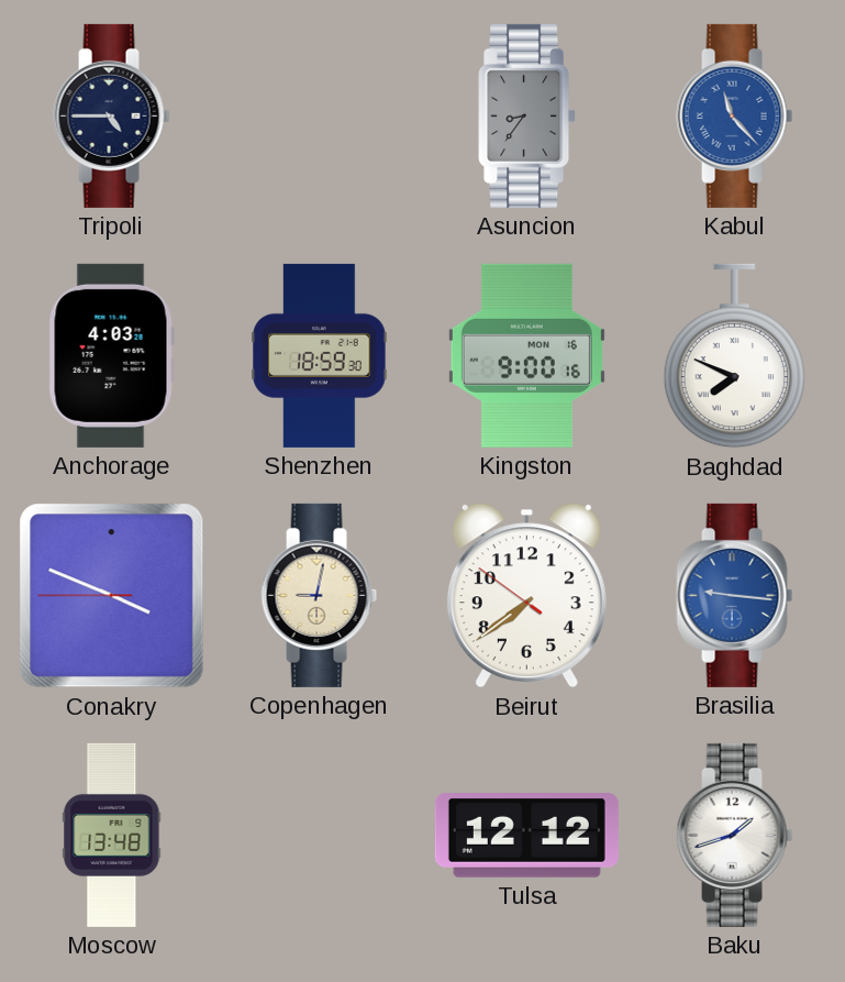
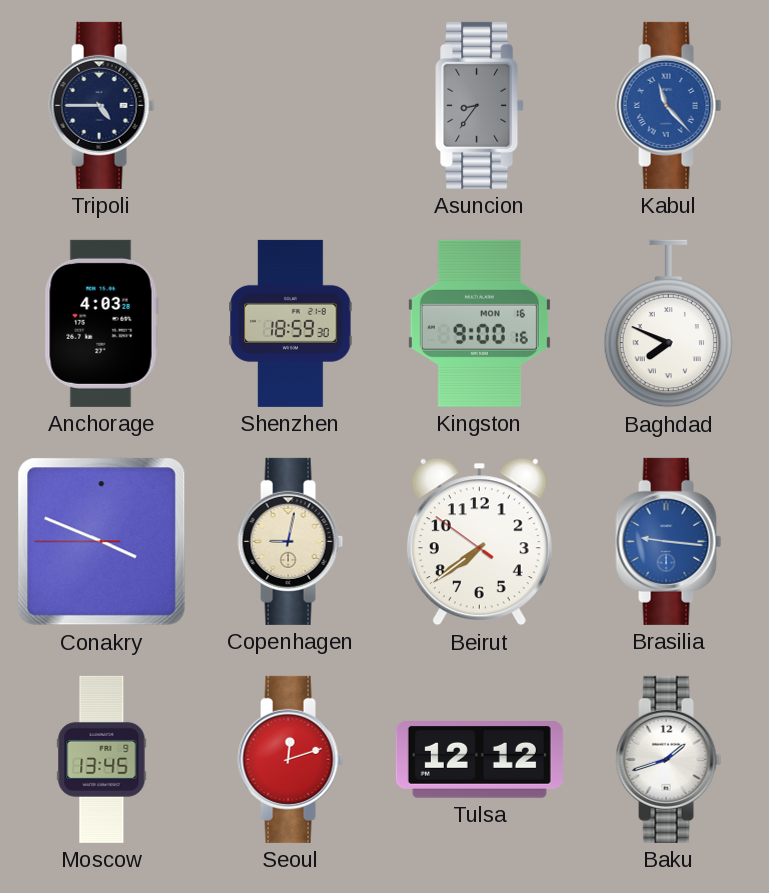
Moscow: 13:48 -> 13:45 (102, 759)
Seoul: none -> 12:12 (291, 759)
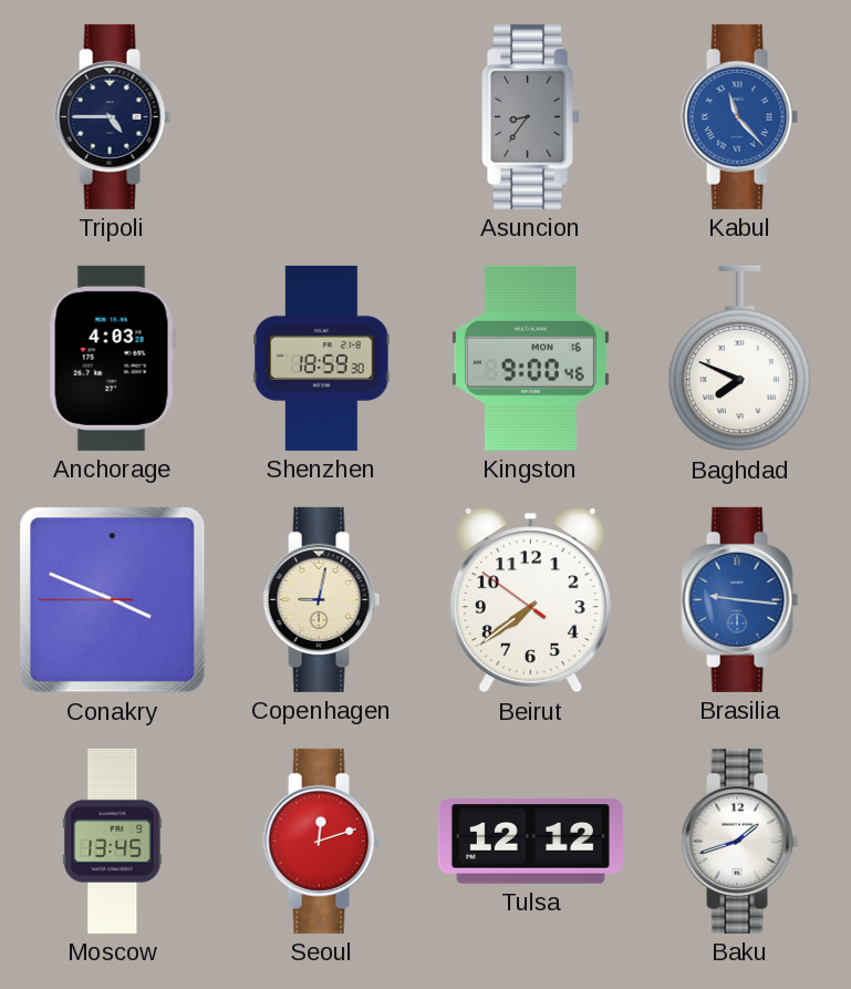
Kingston: 9:00:16 -> 9:00:46 (530, 358)
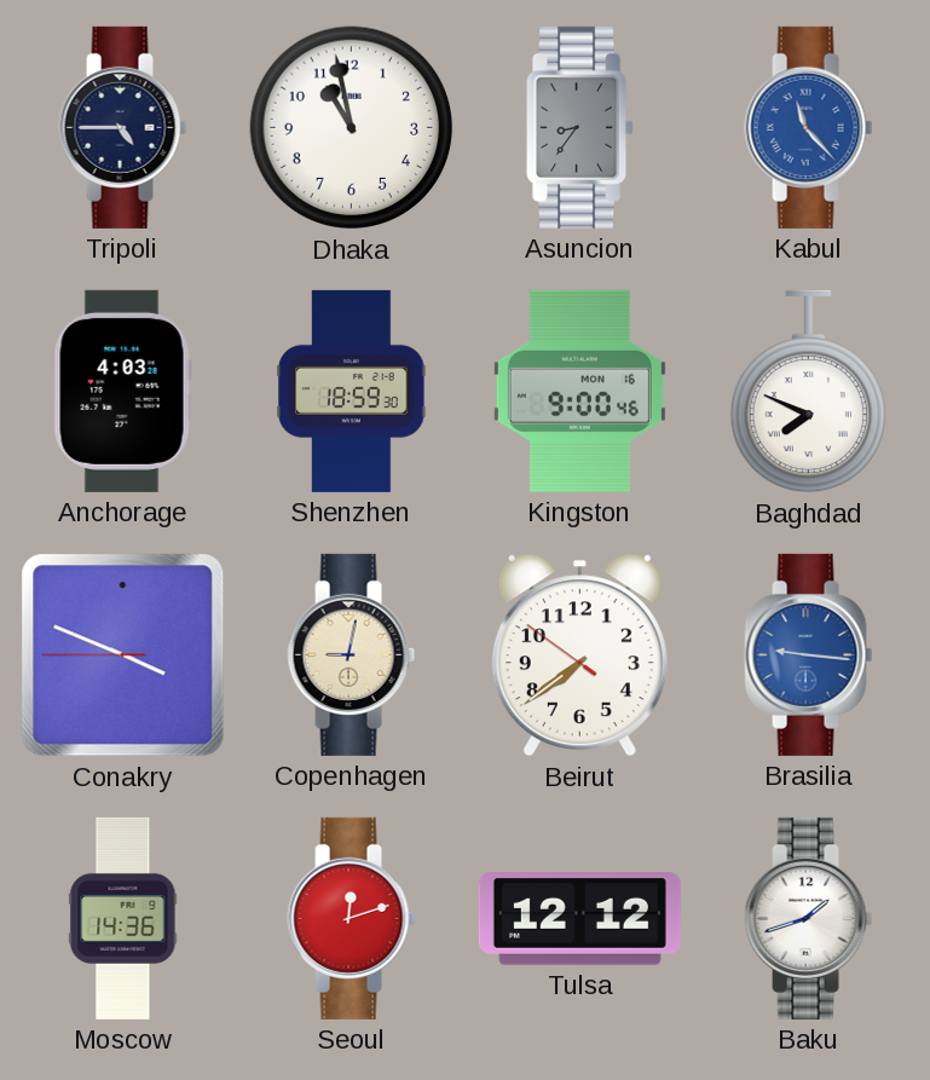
Dhaka: none -> 10:58 (352, 128)
Moscow: 13:45 -> 14:36 (123, 918)
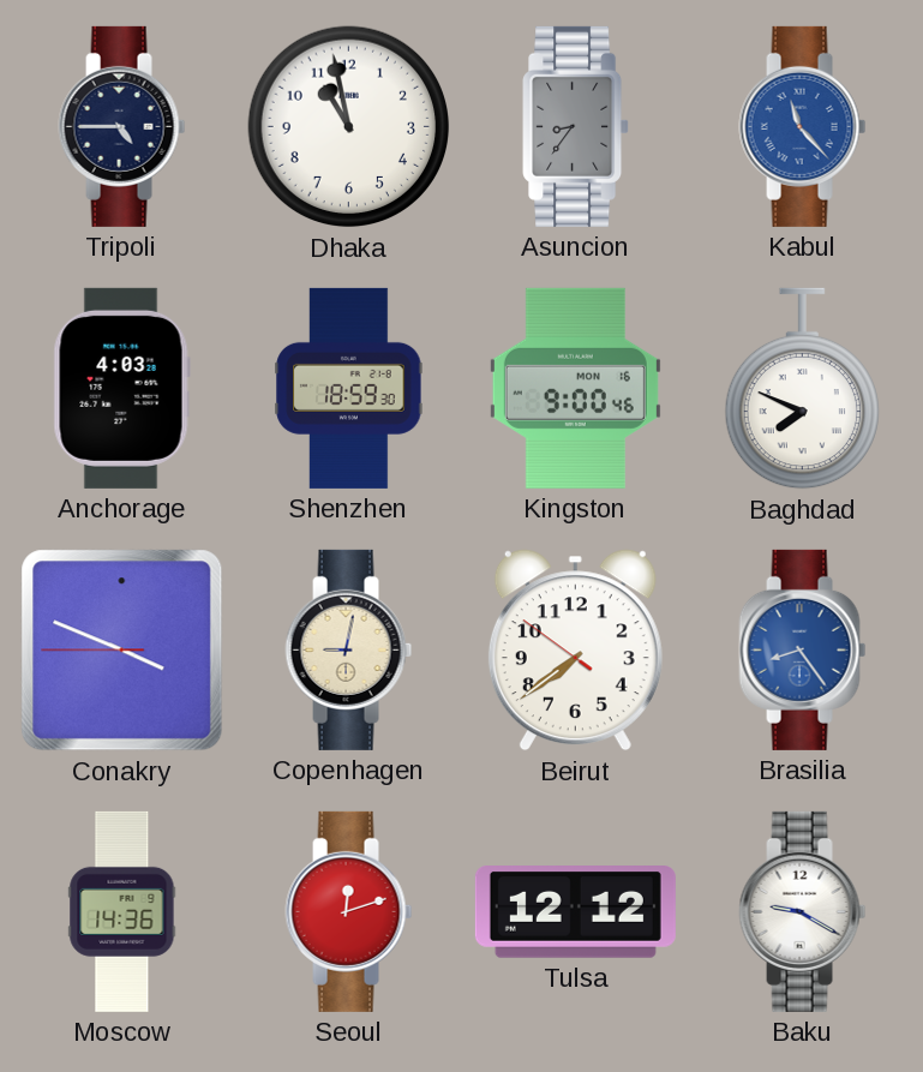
Brasilia: 9:16 -> 8:24 (803, 649)
Baku: 1:42 -> 9:20 (803, 911)
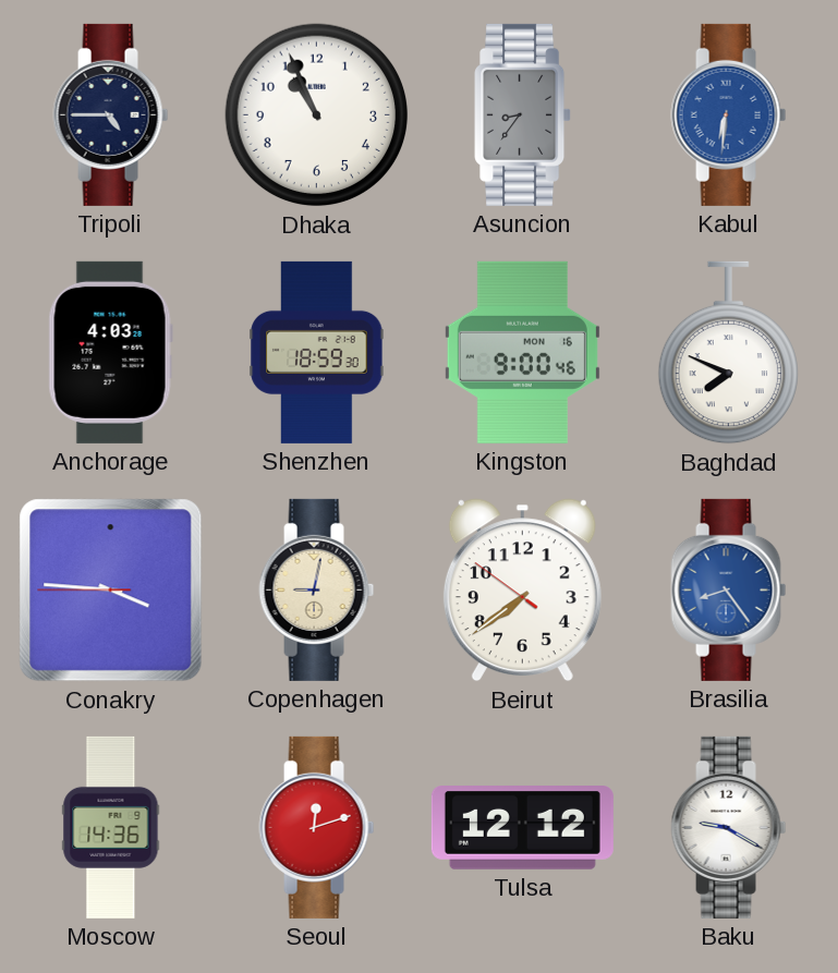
Dhaka: 10:58 -> 10:56 (317, 115)
Kabul: 11:23 -> 6:31 (729, 114)
Conakry: 3:48 -> 3:45 (111, 591)
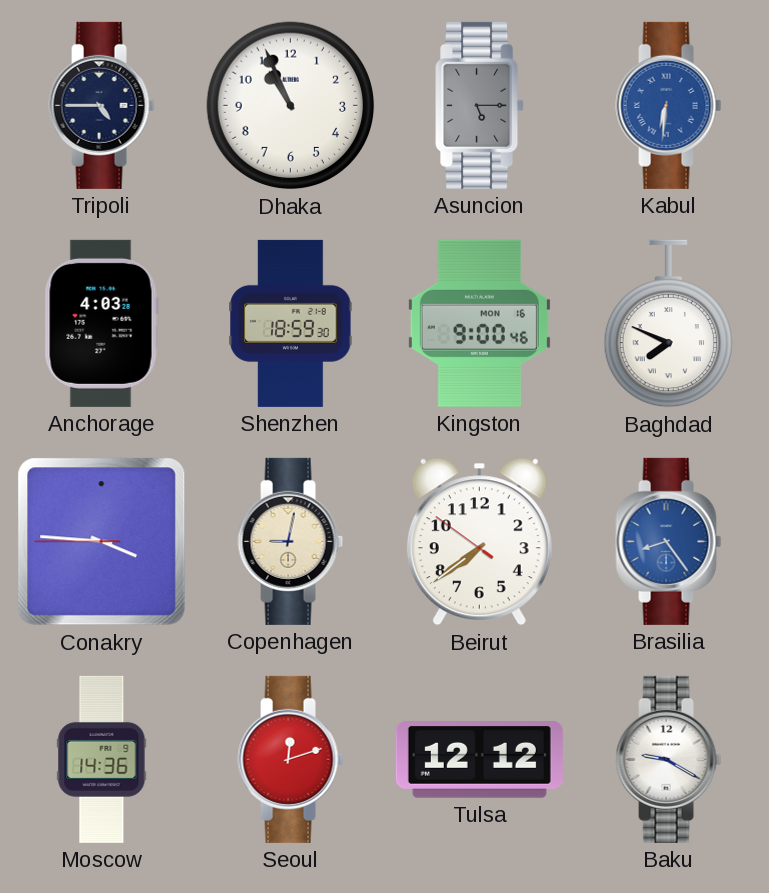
Asuncion: 8:36 -> 5:15 (480, 105)
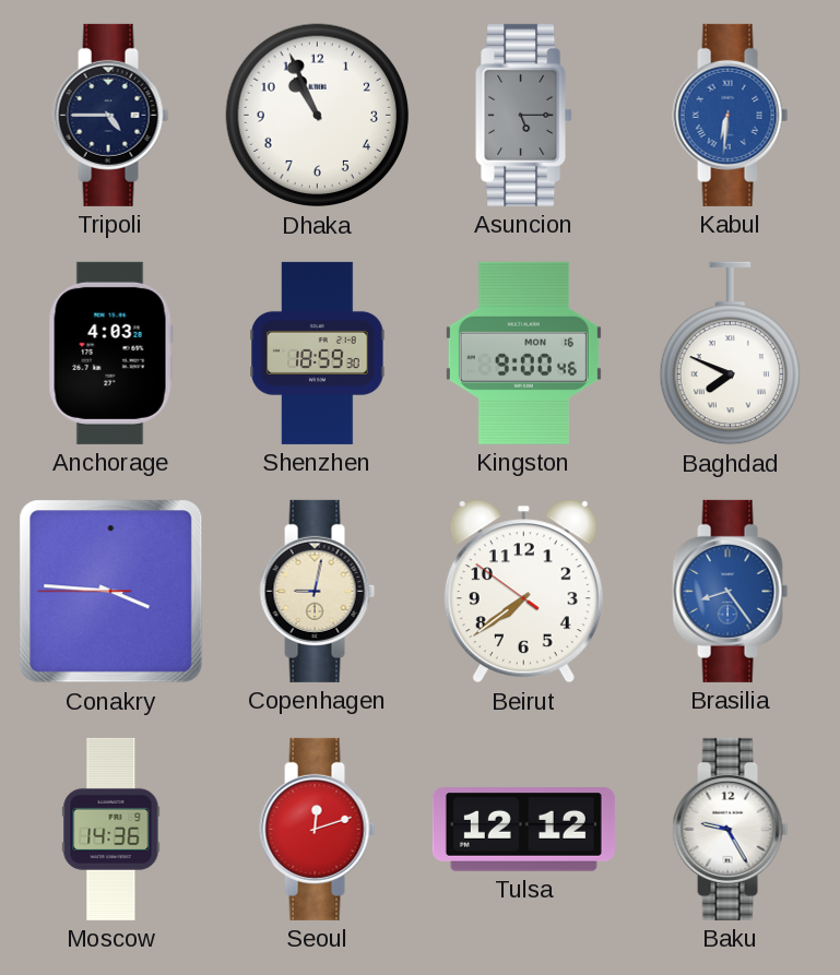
Baku: 9:20 -> 9:25 (731, 829)
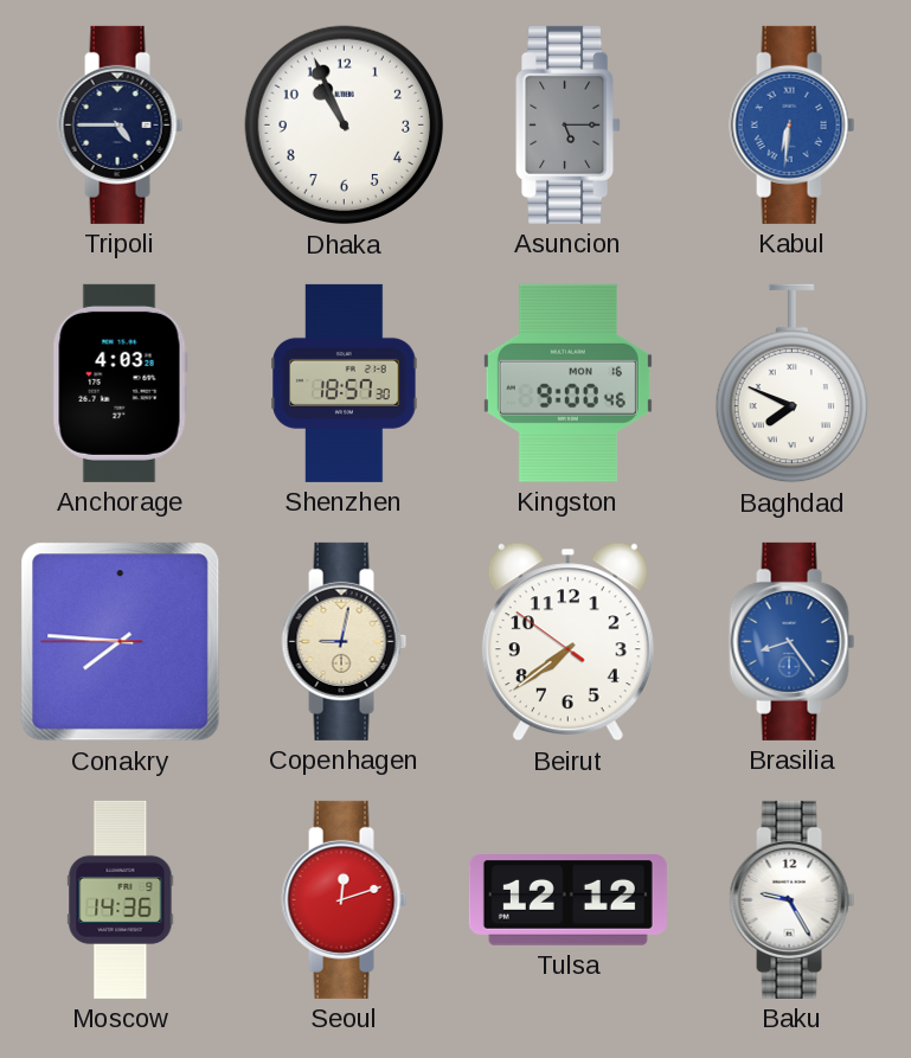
Shenzhen: 18:59 -> 18:57 (345, 383)
Conakry: 3:45 -> 7:45 (121, 642)
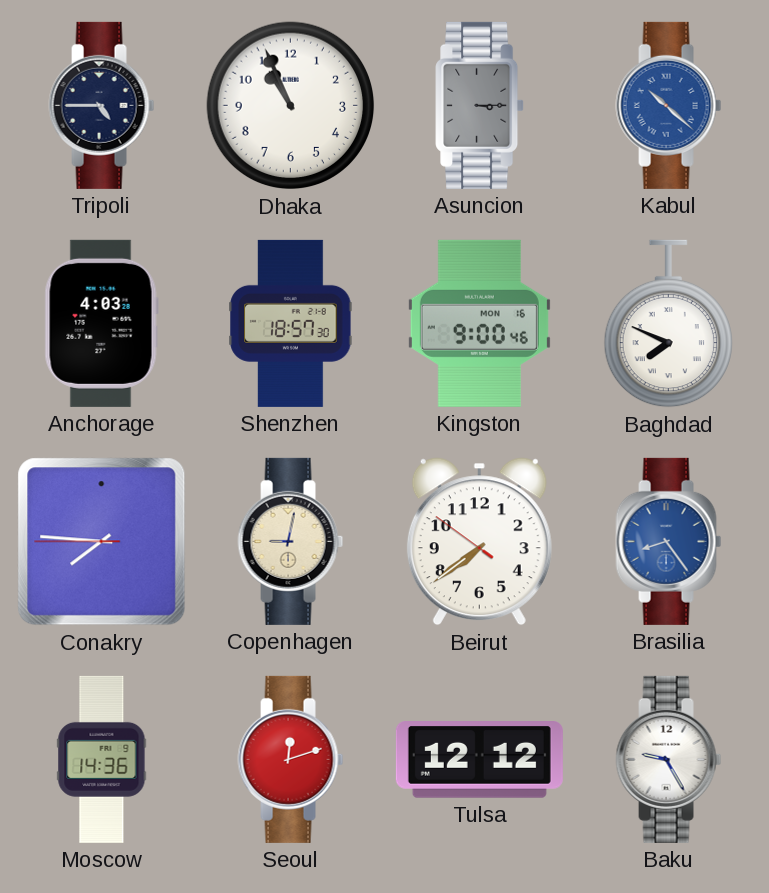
Asuncion: 5:15 -> 3:15 (480, 105)
Kabul: 6:31 -> 10:22 (669, 105)
